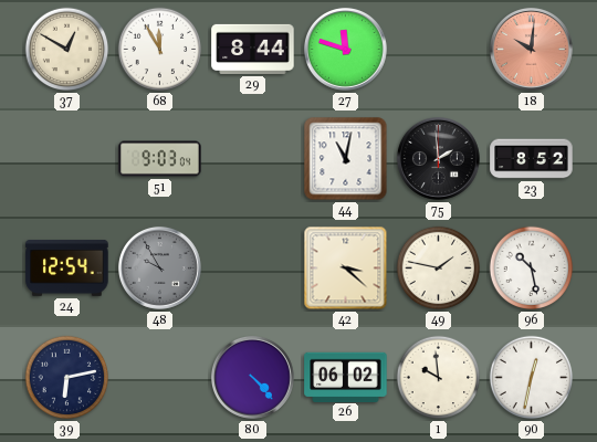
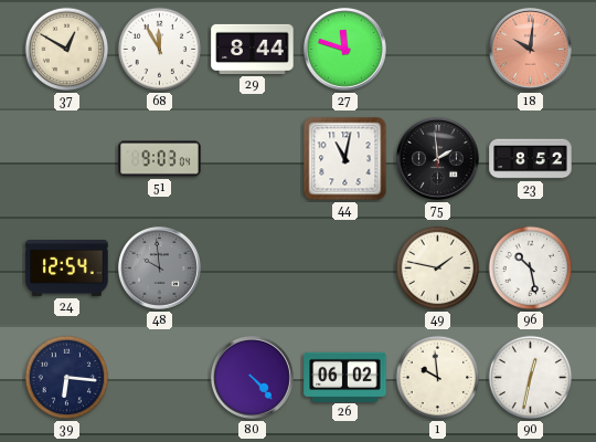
48: 9:55 -> 9:59 (159, 267)
42: 3:22 -> none (346, 269)
39: 6:13 -> 6:16 (67, 378)
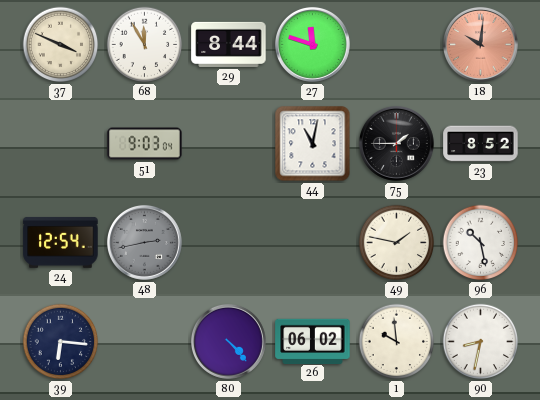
37: 12:50 -> 3:49 (61, 45)
75: 1:59 -> 1:45 (396, 143)
48: 9:59 -> 2:43 (144, 242)
90: 12:32 -> 8:32 (481, 342)
